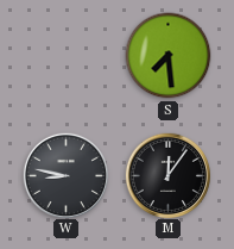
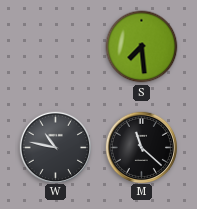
W: 8:47 -> 10:47 (55, 147)
M: 12:06 -> 11:22 (141, 147)
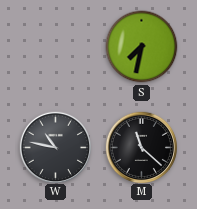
S: 7:29 -> 7:32 (142, 47)
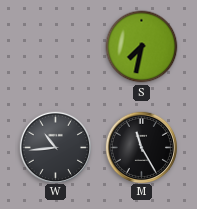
W: 10:47 -> 10:44 (55, 147)
M: 11:22 -> 11:25 (141, 147)
